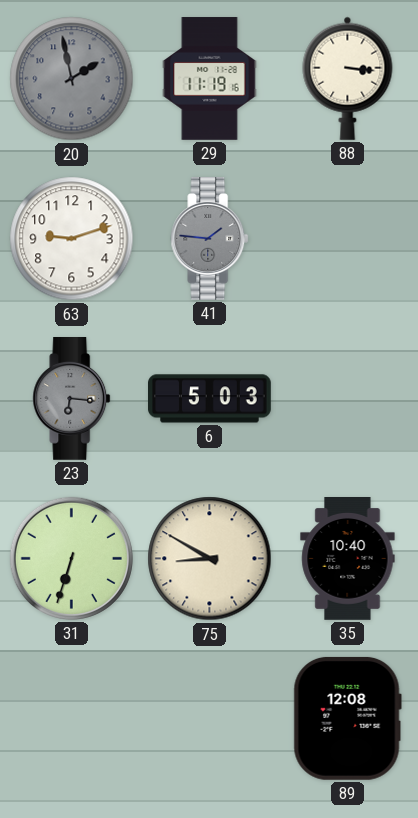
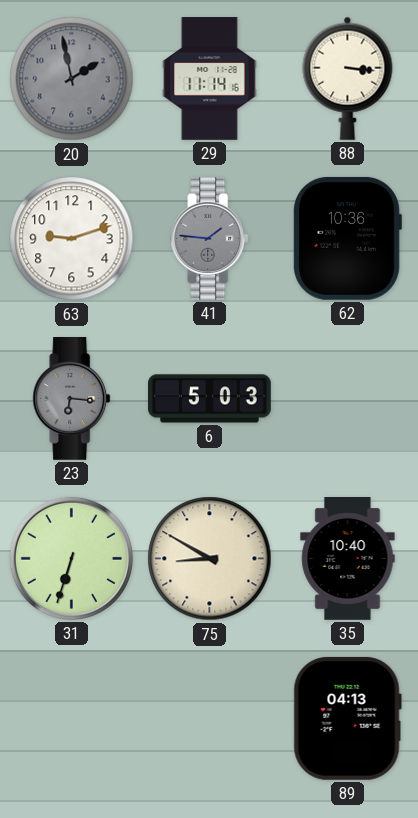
29: 11:19 -> 11:14 (210, 79)
62: none -> 10:36 (347, 238)
89: 12:08 -> 04:13 (347, 718)
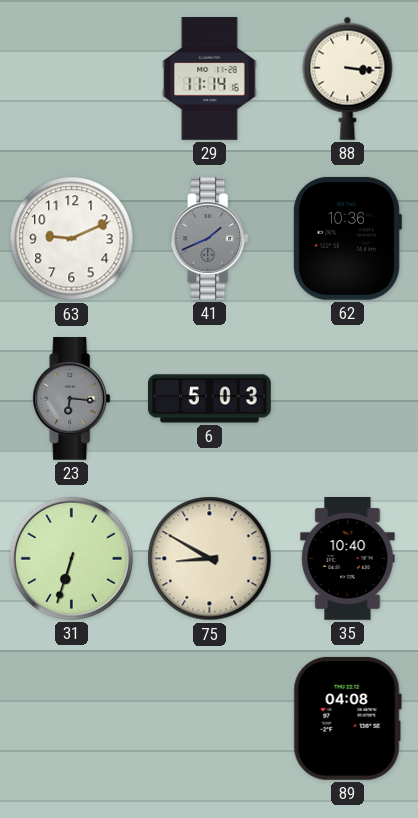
20: 1:58 -> none (72, 79)
63: 9:12 -> 9:11 (72, 239)
41: 1:46 -> 1:41 (210, 239)
89: 04:13 -> 04:08 (347, 718)
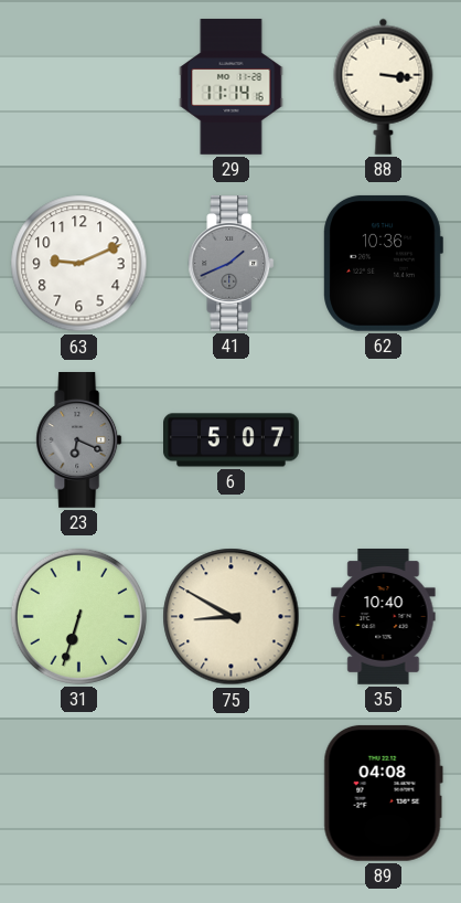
23: 6:16 -> 6:19 (79, 440)
6: 5:03 -> 5:07 (232, 440)
